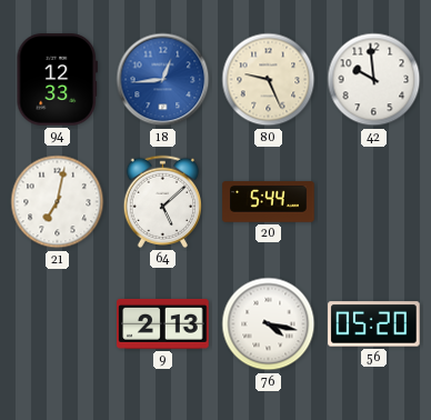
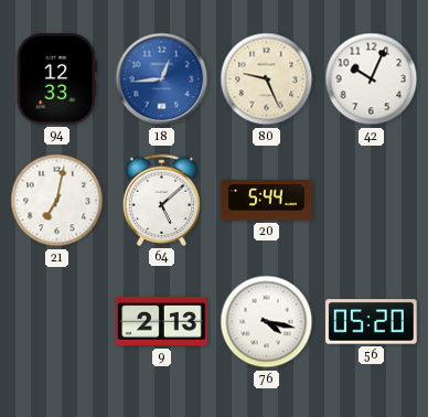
42: 9:59 -> 10:04 (372, 79)
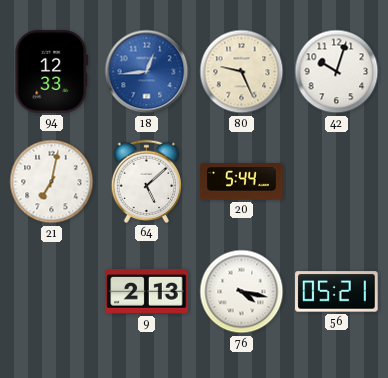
42: 10:04 -> 10:03 (337, 72)
56: 05:20 -> 05:21 (337, 292)
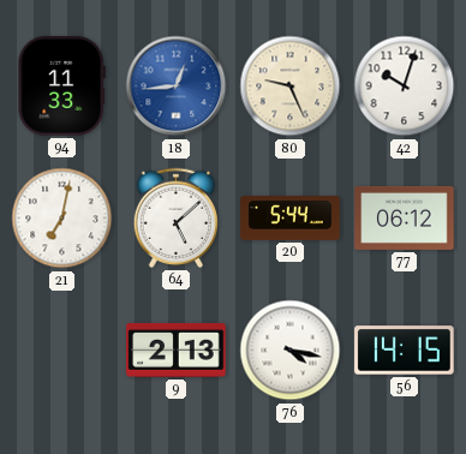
94: 12:33 -> 11:33 (61, 86)
77: none -> 06:12 (405, 217)
56: 05:21 -> 14:15 (405, 351)
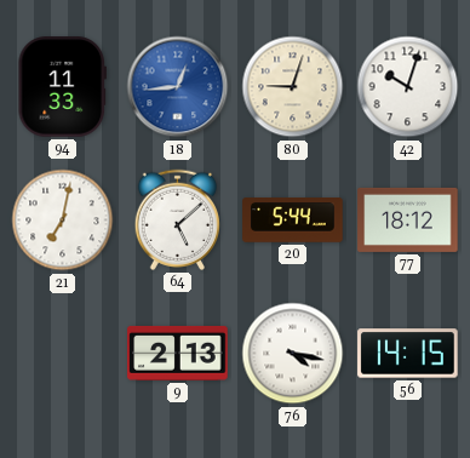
80: 9:26 -> 9:03 (293, 87)
77: 06:12 -> 18:12 (408, 219)
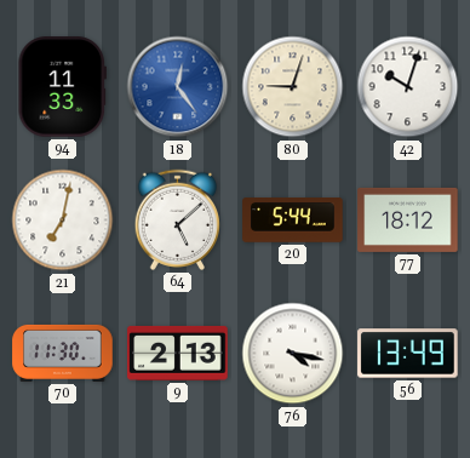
18: 12:44 -> 12:24 (178, 87)
70: none -> 11:30 (63, 353)
56: 14:15 -> 13:49 (408, 354)
